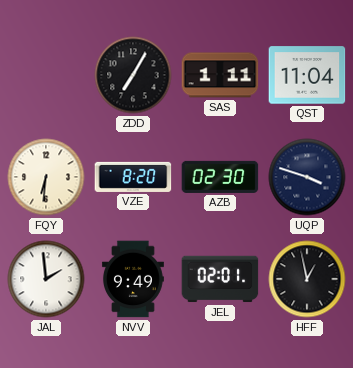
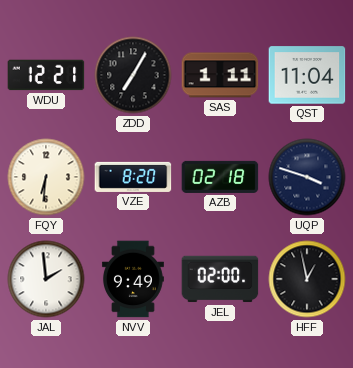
WDU: none -> 12:21 (46, 75)
AZB: 02:30 -> 02:18 (220, 177)
JEL: 02:01 -> 02:00 (220, 279)
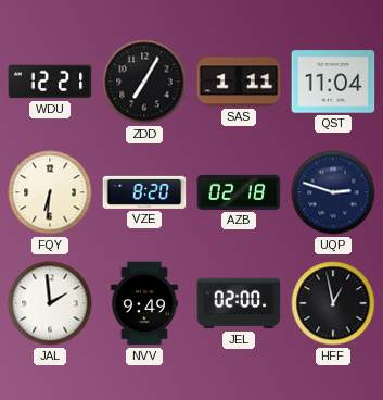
UQP: 3:48 -> 2:48 (333, 192)
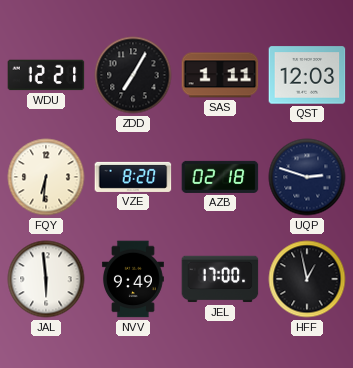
QST: 11:04 -> 12:03 (307, 75)
JAL: 1:59 -> 5:59 (46, 279)
JEL: 02:00 -> 17:00 (220, 279)
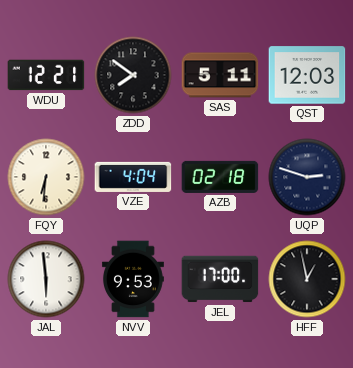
ZDD: 7:05 -> 7:51 (133, 75)
SAS: 1:11 -> 5:11 (220, 75)
VZE: 8:20 -> 4:04 (133, 177)
NVV: 9:49 -> 9:53 (133, 279)
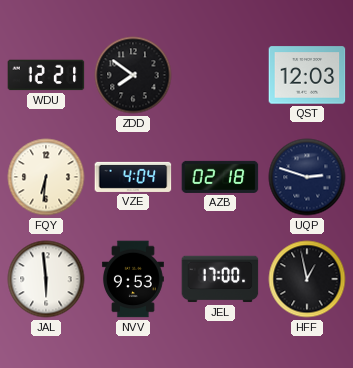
SAS: 5:11 -> none (220, 75)
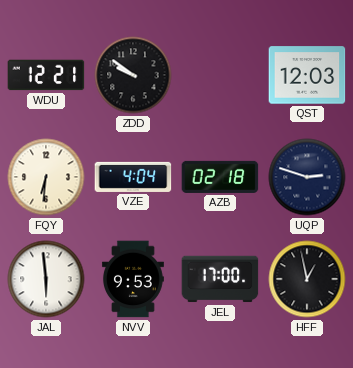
ZDD: 7:51 -> 9:51 (133, 75)
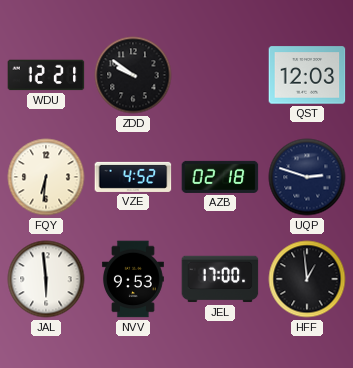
VZE: 4:04 -> 4:52 (133, 177)
HFF: 12:58 -> 12:59 (307, 279)
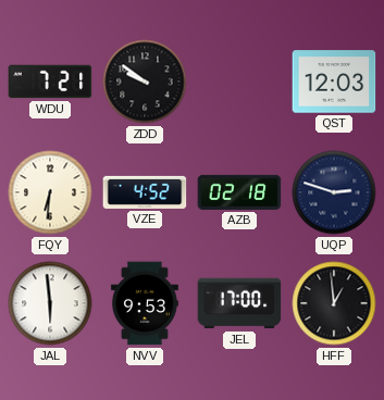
WDU: 12:21 -> 7:21 (50, 82)
